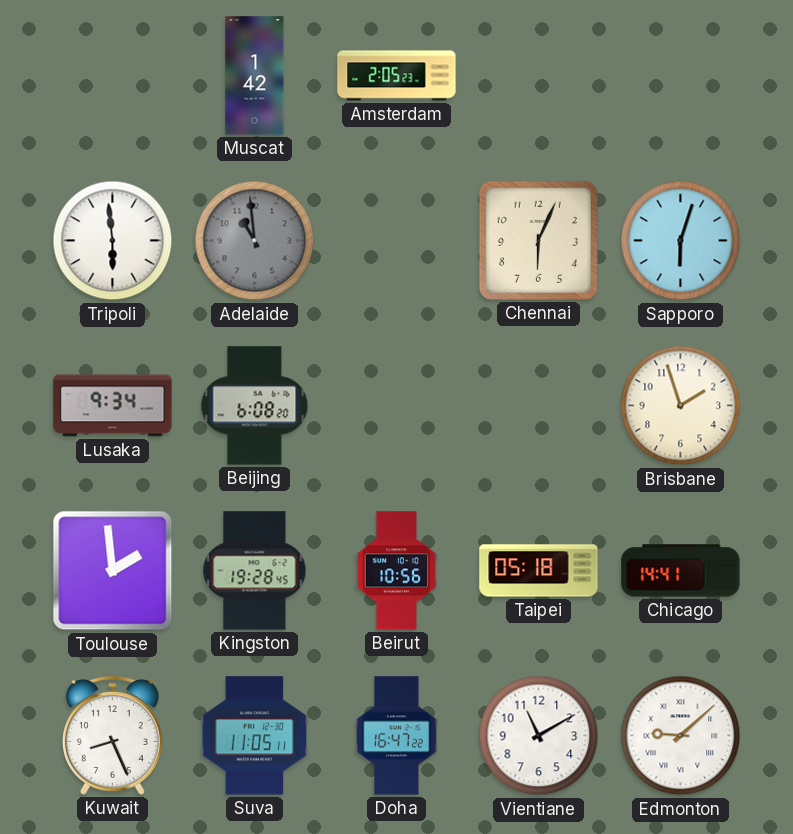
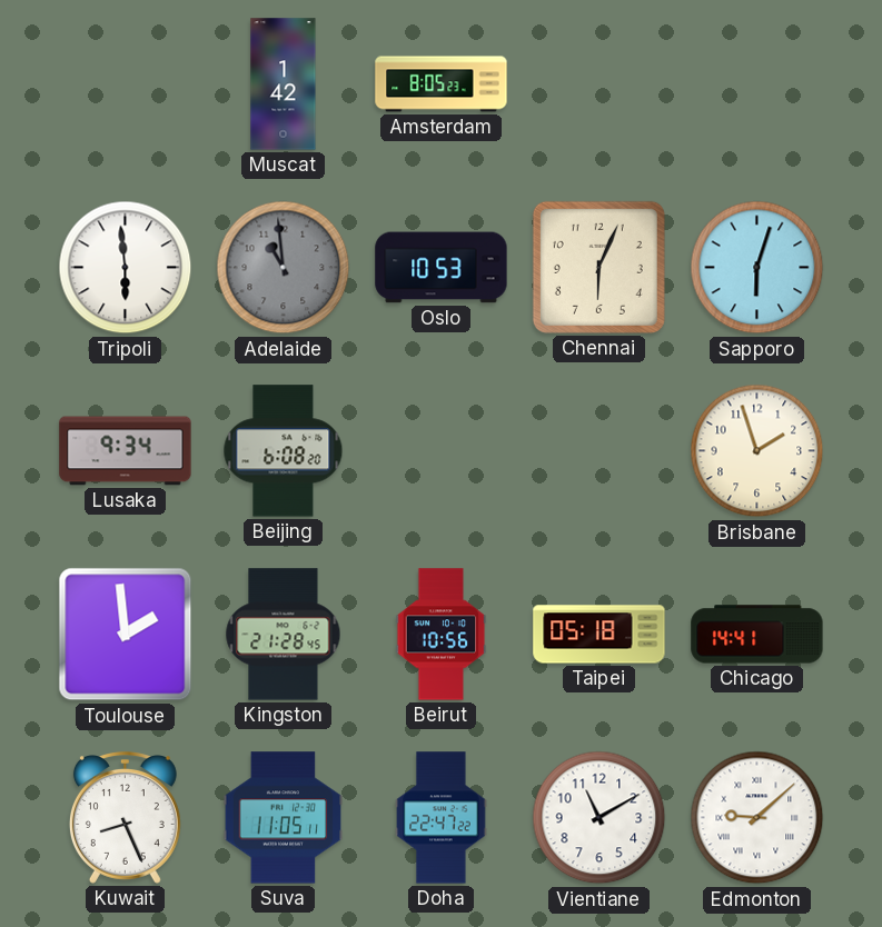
Amsterdam: 2:05 -> 8:05 (442, 84)
Oslo: none -> 10:53 (442, 268)
Kingston: 19:28 -> 21:28 (284, 635)
Doha: 16:47 -> 22:47 (442, 818)
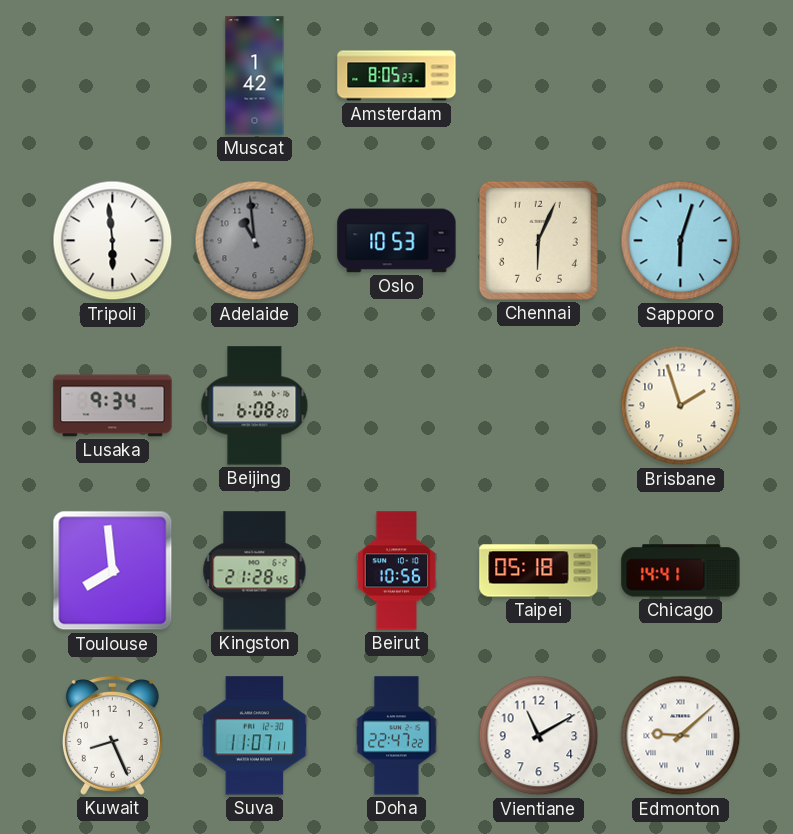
Toulouse: 1:59 -> 7:59 (113, 571)
Suva: 11:05 -> 11:07 (255, 736)
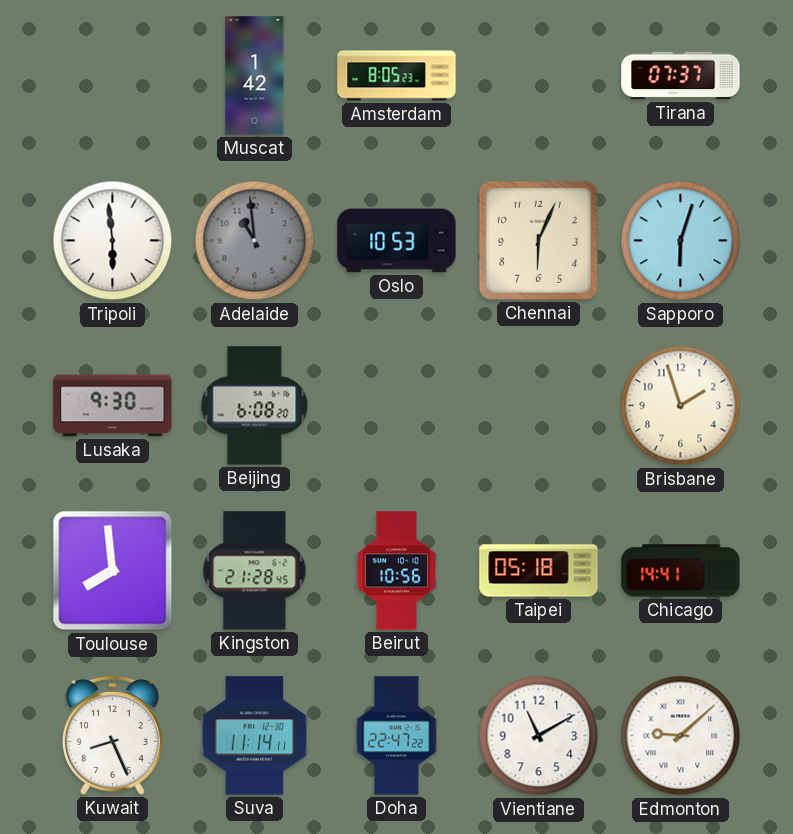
Tirana: none -> 07:37 (681, 76)
Lusaka: 9:34 -> 9:30 (113, 406)
Suva: 11:07 -> 11:14 (255, 736)
